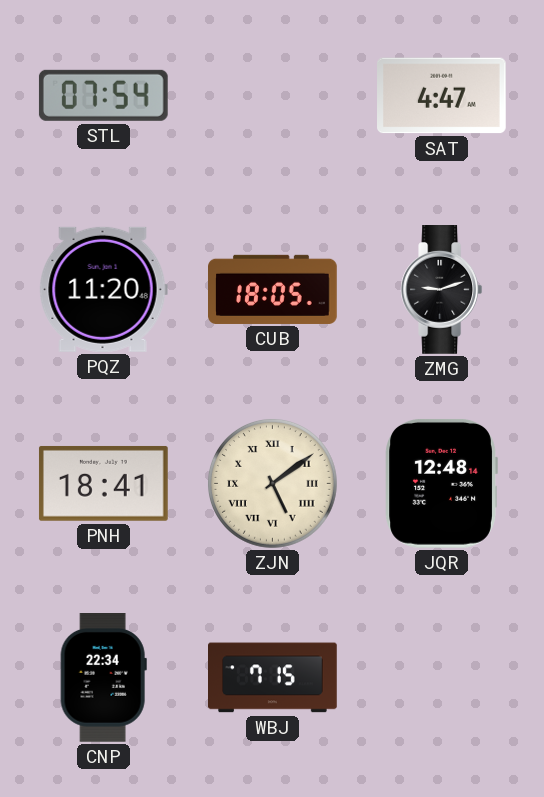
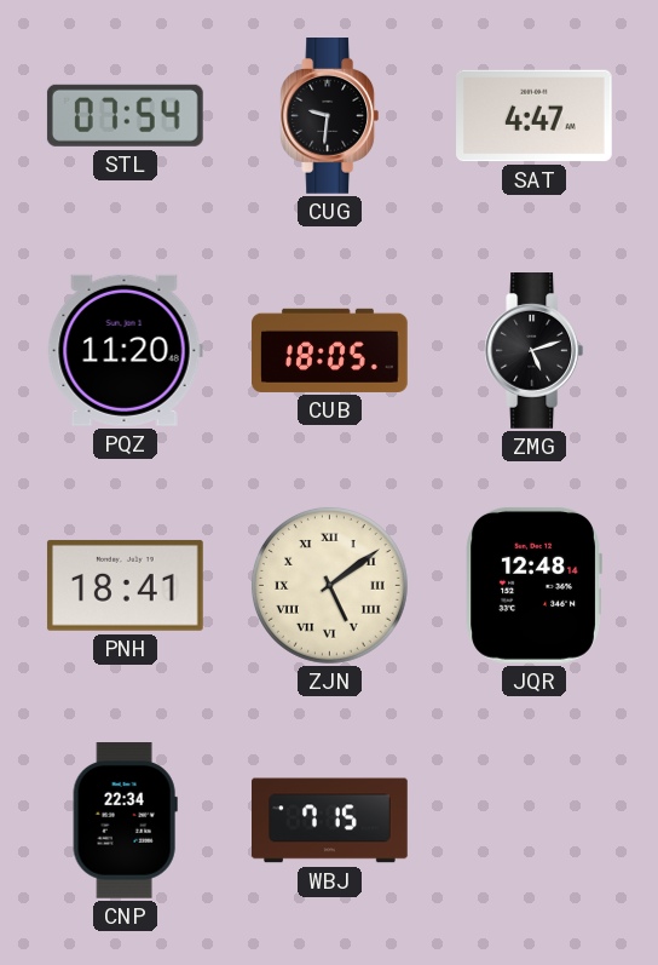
CUG: none -> 9:31 (330, 116)
ZMG: 9:12 -> 5:12 (535, 351)
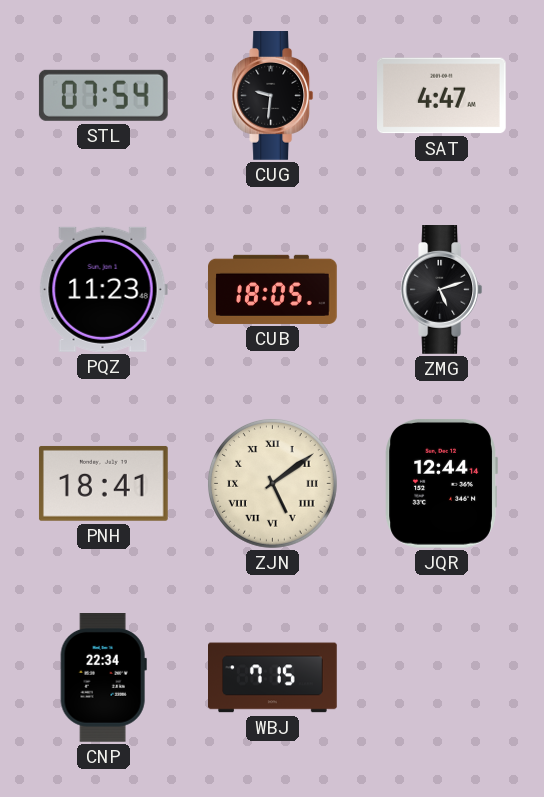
PQZ: 11:20 -> 11:23 (103, 289)
JQR: 12:48 -> 12:44 (441, 483)
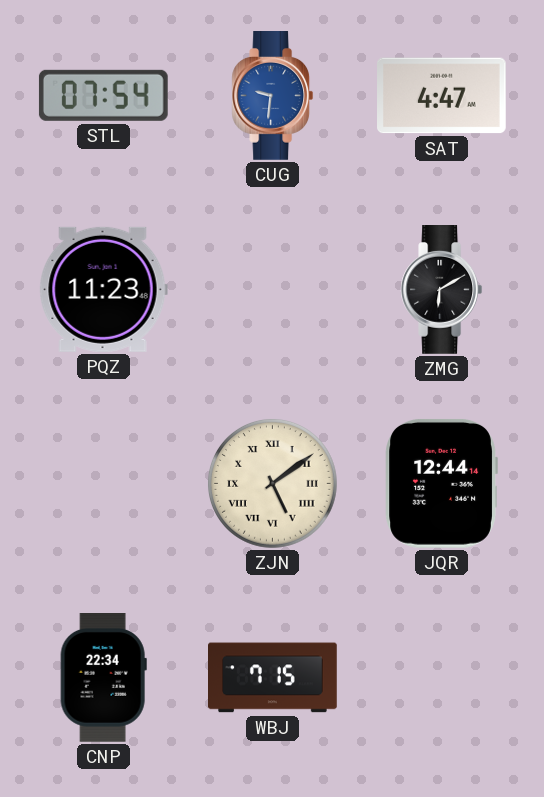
CUG dial: black -> blue (273, 96)
CUB: 18:05 -> none (273, 289)
ZMG: 5:12 -> 6:10 (442, 290)
PNH: 18:41 -> none (103, 483)
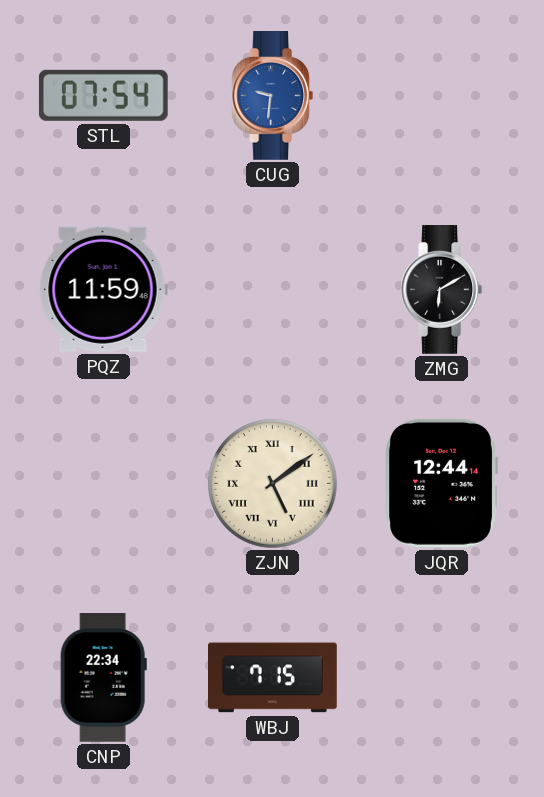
SAT: 4:47 -> none (442, 96)
PQZ: 11:23 -> 11:59 (103, 289)
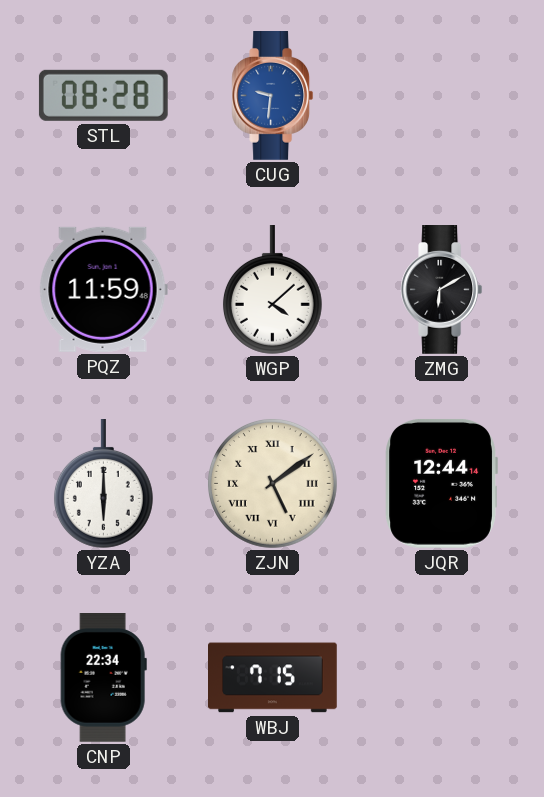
STL: 07:54 -> 08:28 (103, 95)
WGP: none -> 4:08 (272, 290)
YZA: none -> 6:00 (103, 484)
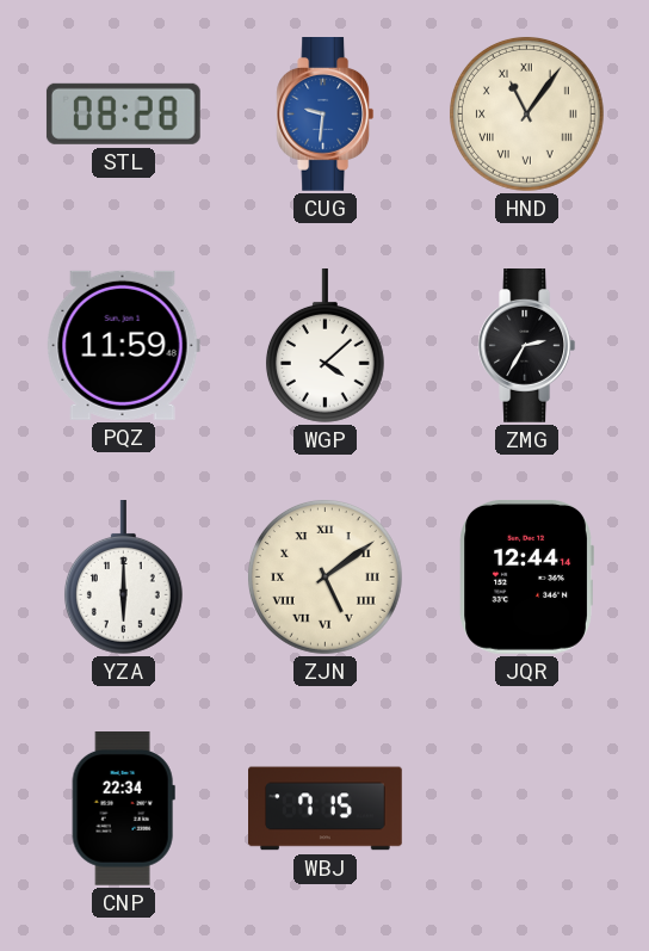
HND: none -> 11:06 (526, 113)
ZMG: 6:10 -> 2:35 (527, 346)
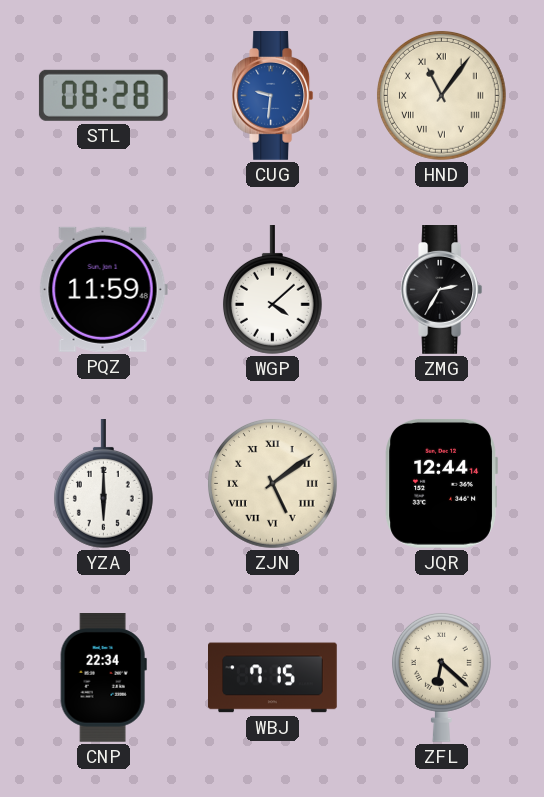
ZFL: none -> 6:22 (441, 677)
